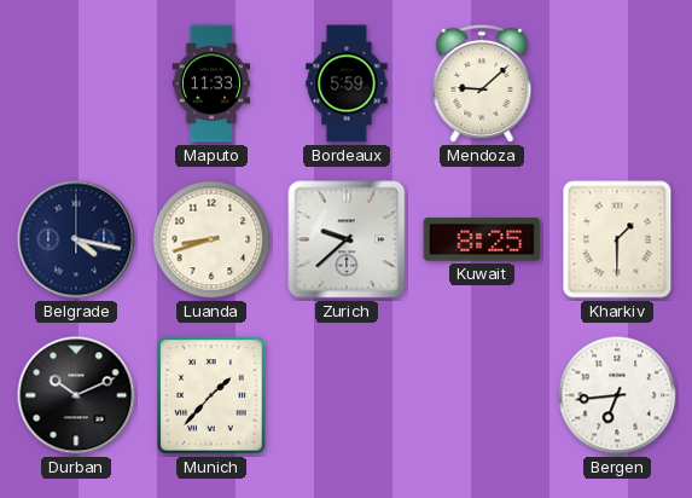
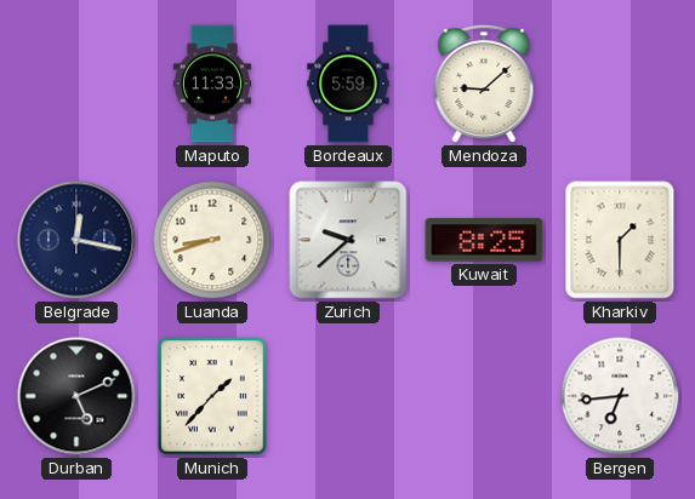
Belgrade: 4:17 -> 12:17 (76, 240)
Durban: 10:11 -> 5:11 (76, 396)
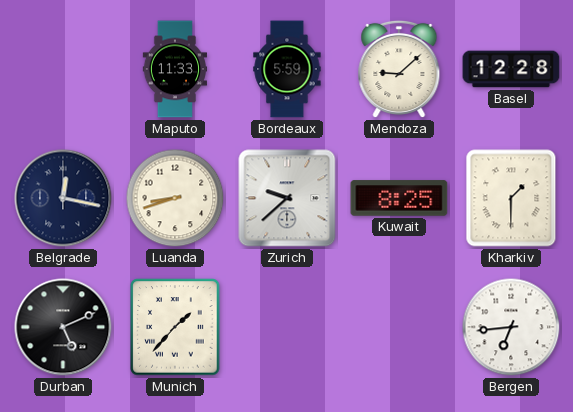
Basel: none -> 12:28 (511, 69)
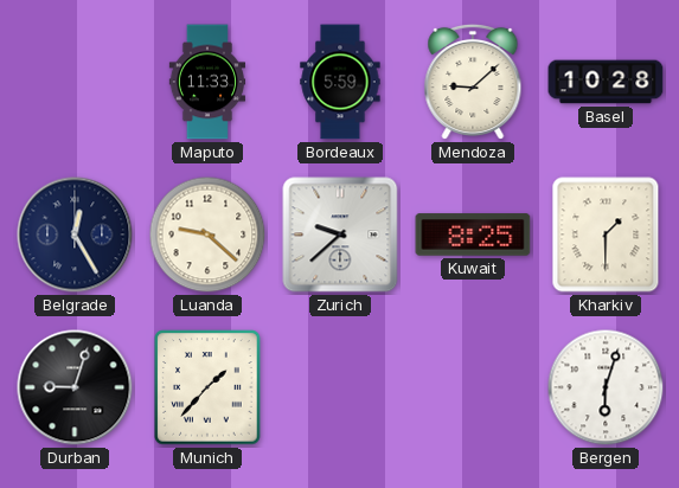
Basel: 12:28 -> 10:28 (606, 82)
Belgrade: 12:17 -> 12:25 (75, 235)
Luanda: 8:42 -> 9:22 (207, 235)
Durban: 5:11 -> 9:03 (75, 387)
Bergen: 6:44 -> 6:03 (606, 387)
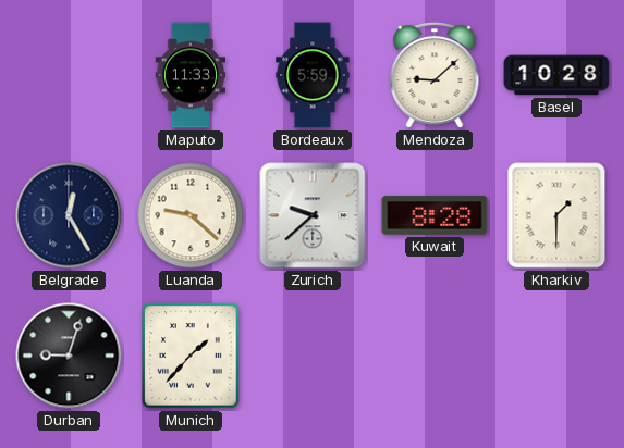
Kuwait: 8:25 -> 8:28 (435, 215)
Bergen: 6:03 -> none (606, 387)
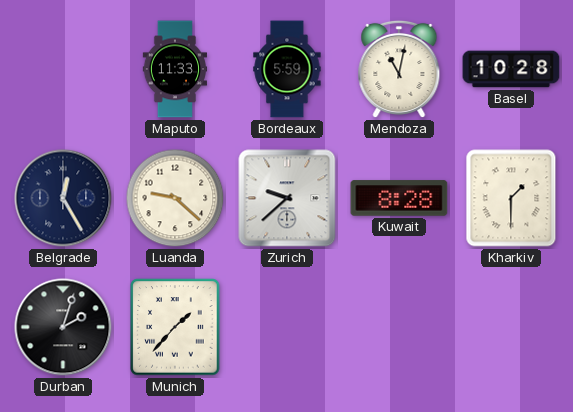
Mendoza: 9:08 -> 11:02 (399, 69)
Durban: 9:03 -> 2:03 (63, 327)
